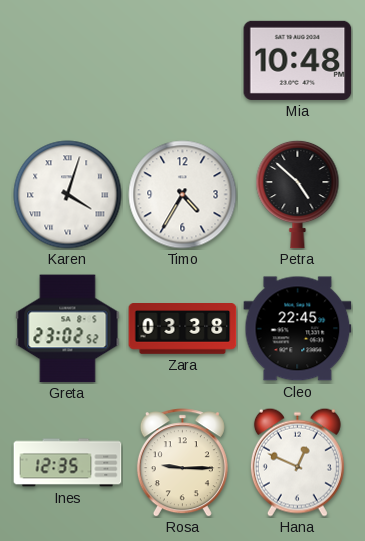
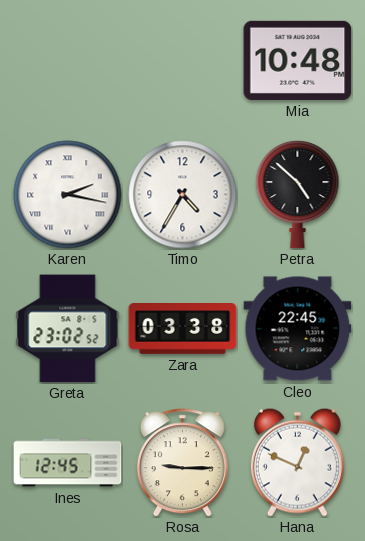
Karen: 4:03 -> 2:17 (68, 195)
Ines: 12:35 -> 12:45 (68, 463)
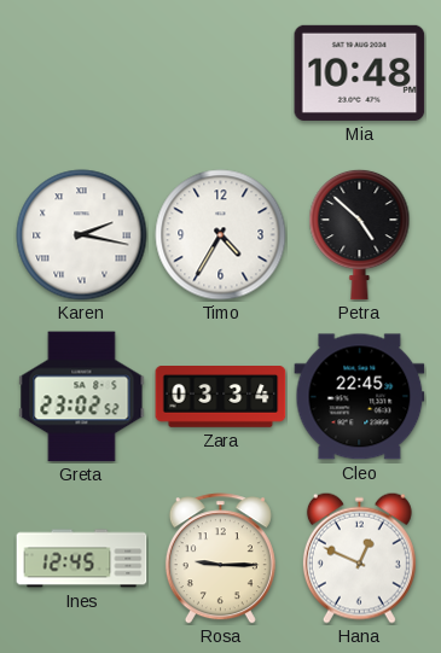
Zara: 03:38 -> 03:34 (221, 397)
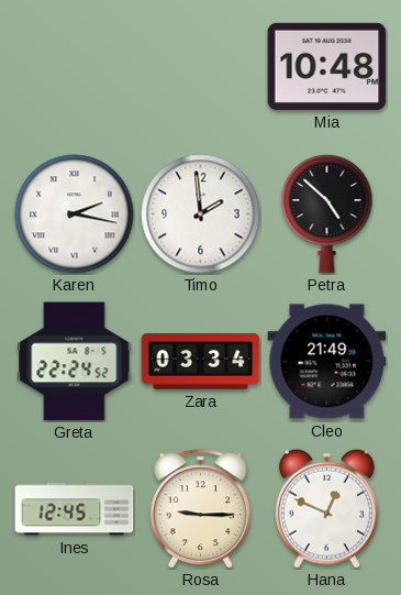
Timo: 4:35 -> 1:59 (201, 214)
Greta: 23:02 -> 22:24 (75, 362)
Cleo: 22:45 -> 21:49 (327, 362)
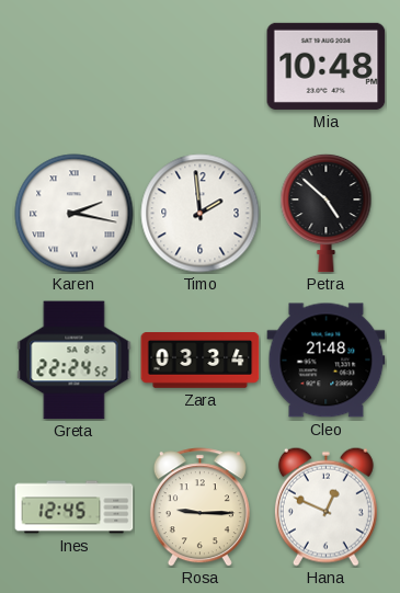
Cleo: 21:49 -> 21:48 (327, 361)
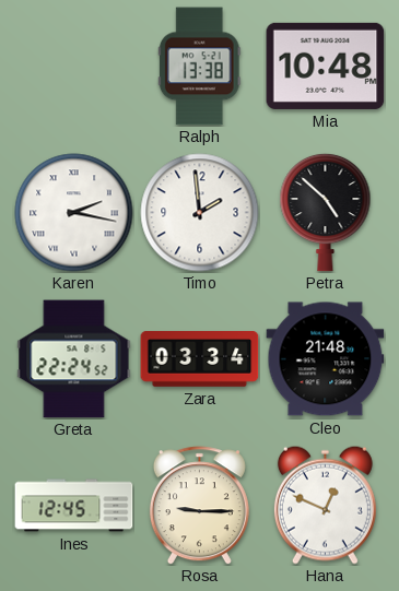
Ralph: none -> 13:38 (199, 67)
